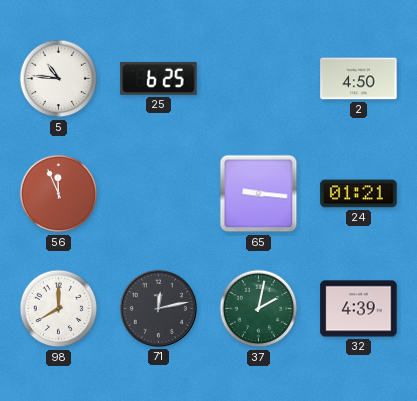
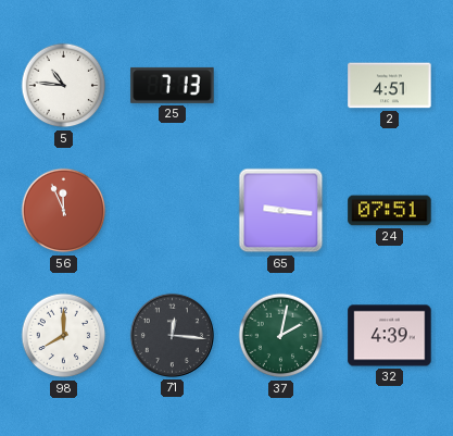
25: 6:25 -> 7:13 (173, 85)
2: 4:50 -> 4:51 (390, 86)
24: 01:21 -> 07:51 (390, 211)
71: 12:13 -> 12:16 (172, 335)
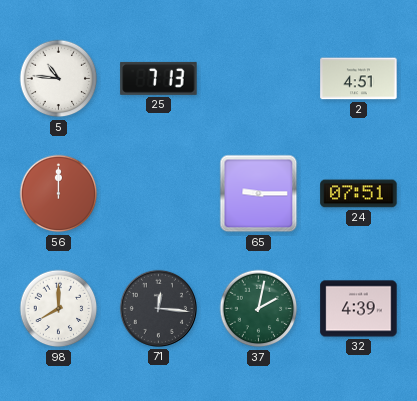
56: 11:56 -> 12:00 (59, 194)
65: 9:16 -> 9:15 (259, 194)
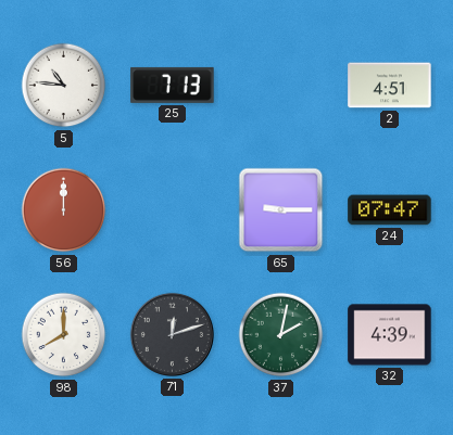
24: 07:51 -> 07:47 (390, 210)
71: 12:16 -> 12:12 (172, 334)
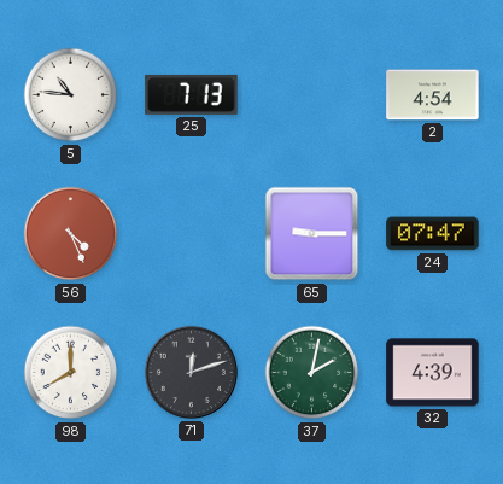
2: 4:51 -> 4:54 (433, 95)
56: 12:00 -> 4:26 (71, 234)
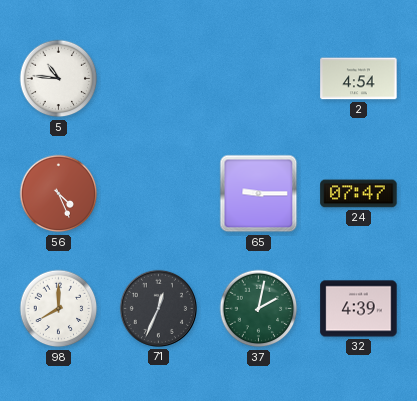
25: 7:13 -> none (192, 94)
71: 12:12 -> 12:34 (158, 308)
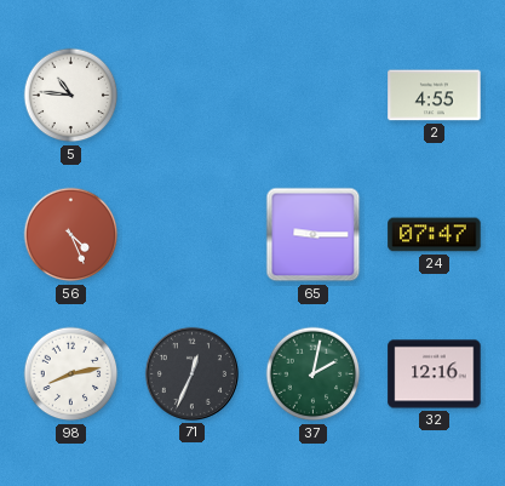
2: 4:54 -> 4:55 (435, 96)
98: 8:00 -> 8:13 (71, 374)
32: 4:39 -> 12:16 (435, 374)
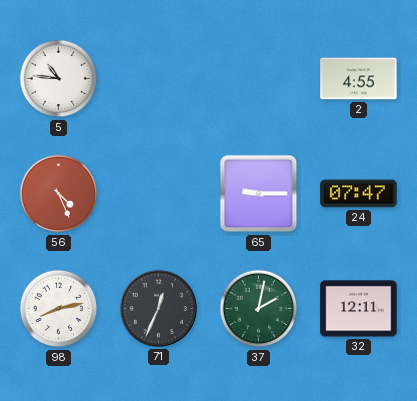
32: 12:16 -> 12:11 (359, 309)
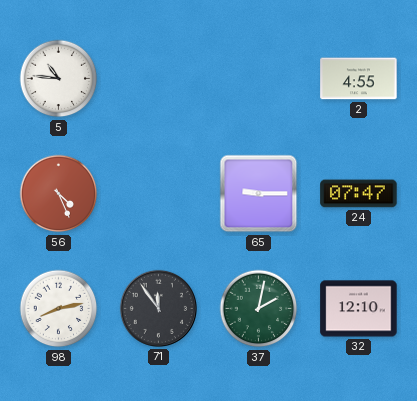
71: 12:34 -> 11:54 (158, 308)
32: 12:11 -> 12:10 (359, 309)
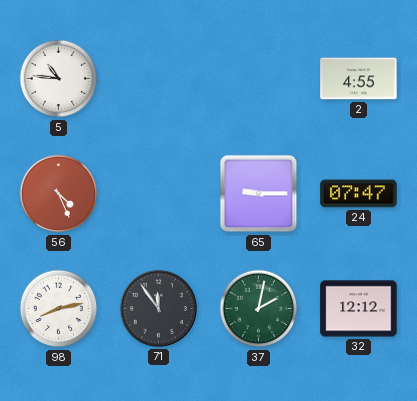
32: 12:10 -> 12:12 (359, 309)
